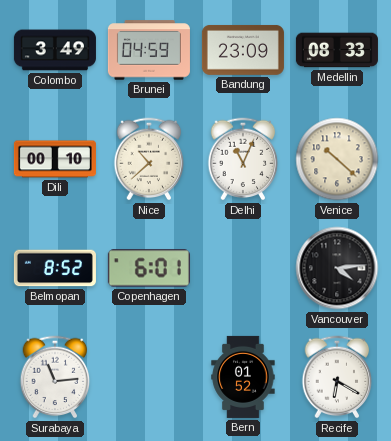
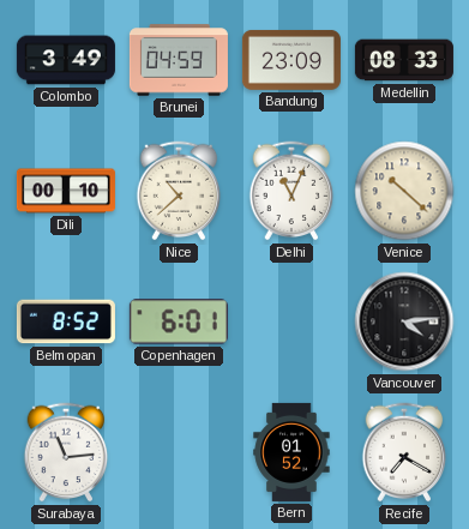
Recife: 6:20 -> 7:20 (404, 452)
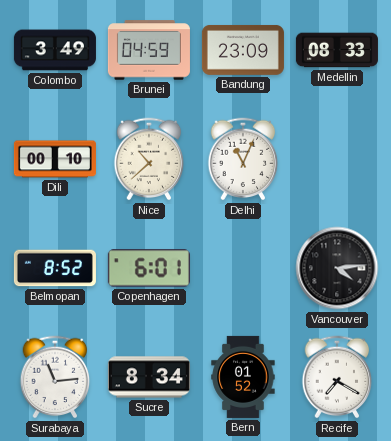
Venice: 10:22 -> none (404, 191)
Sucre: none -> 8:34 (149, 377)
